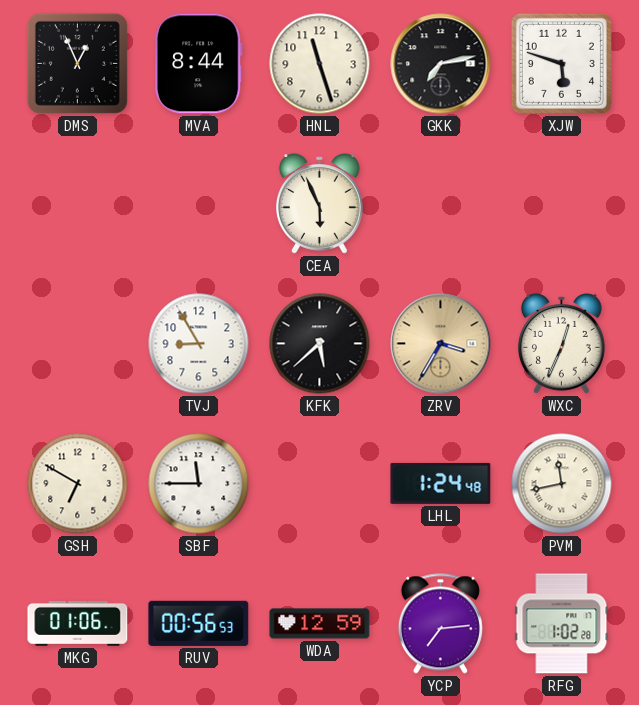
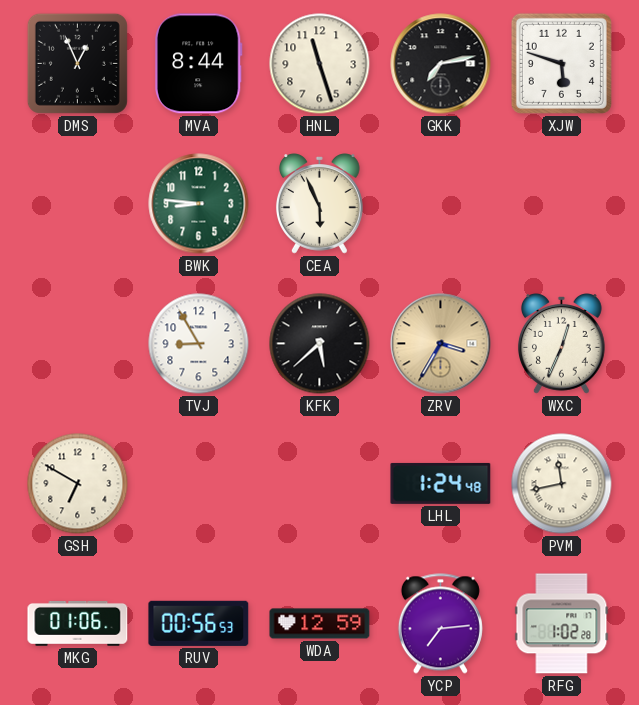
BWK: none -> 8:46 (199, 204)
SBF: 11:45 -> none (199, 484)
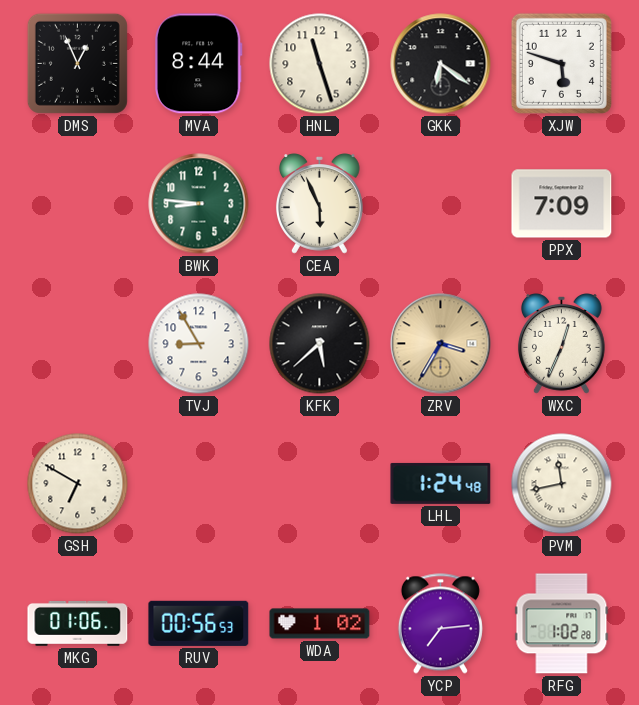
GKK: 7:13 -> 6:21 (441, 64)
PPX: none -> 7:09 (562, 204)
WDA: 12:59 -> 1:02 (320, 624)
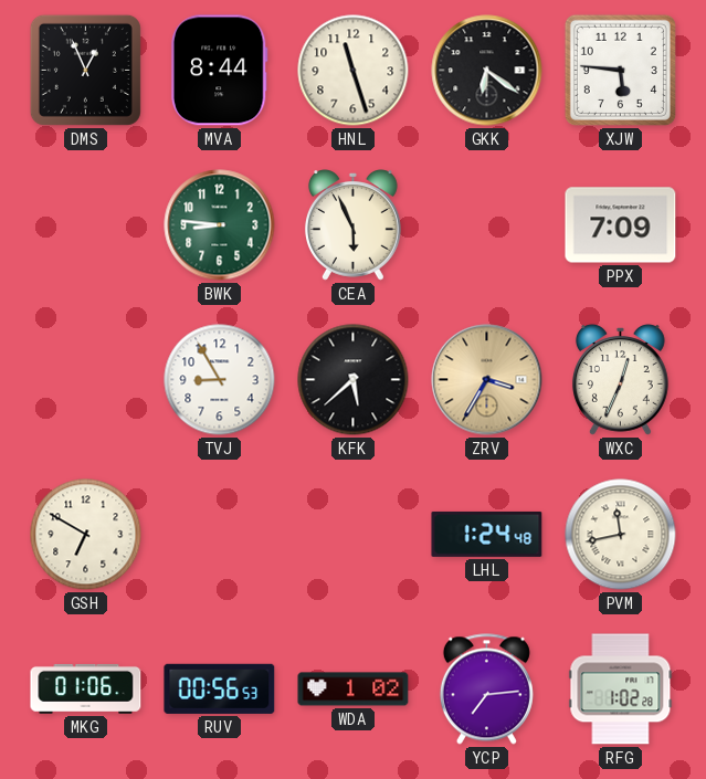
XJW: 5:48 -> 5:46 (620, 70)
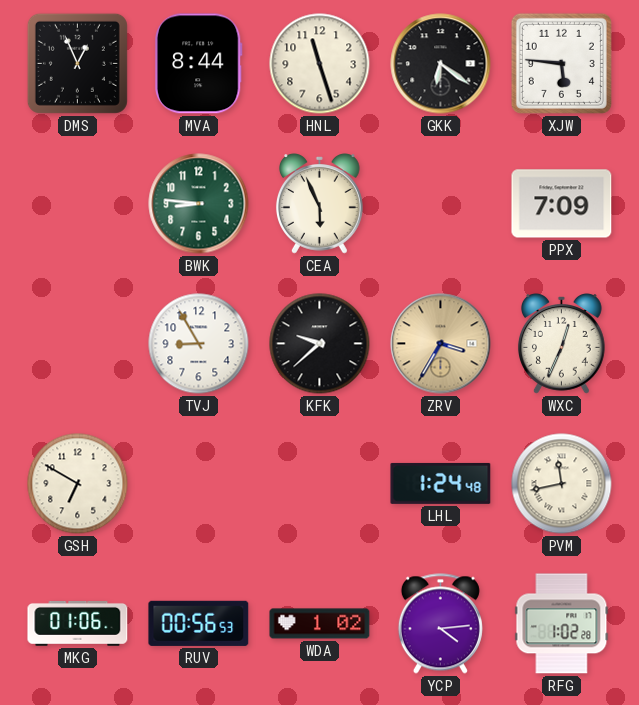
KFK: 5:38 -> 9:38 (320, 344)
YCP: 7:14 -> 4:14 (440, 624)
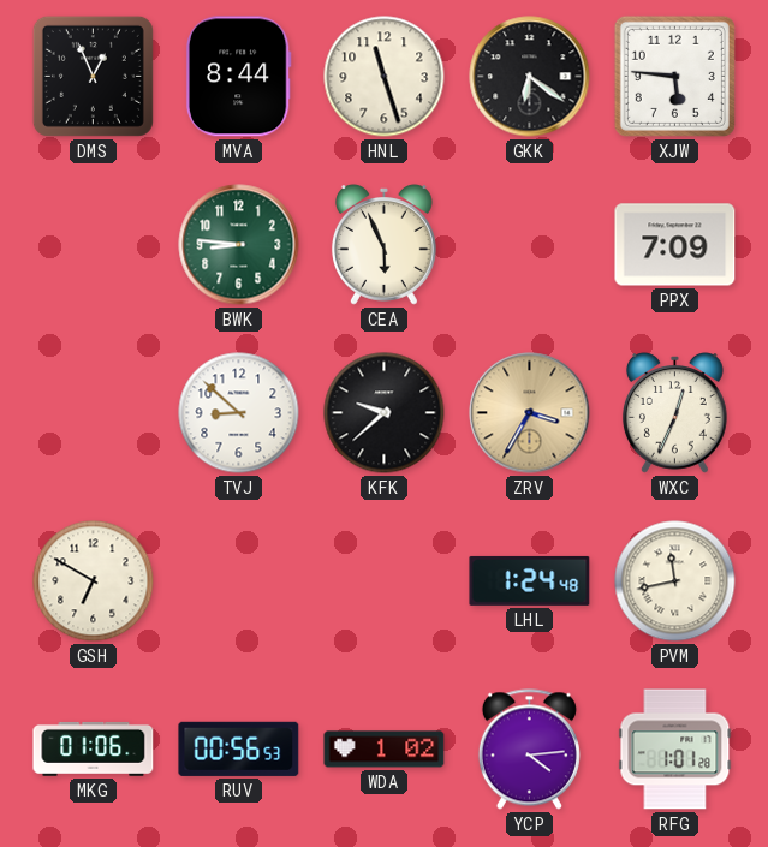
TVJ: 8:55 -> 8:52 (239, 413)
RFG: 1:02 -> 1:01 (675, 750)
